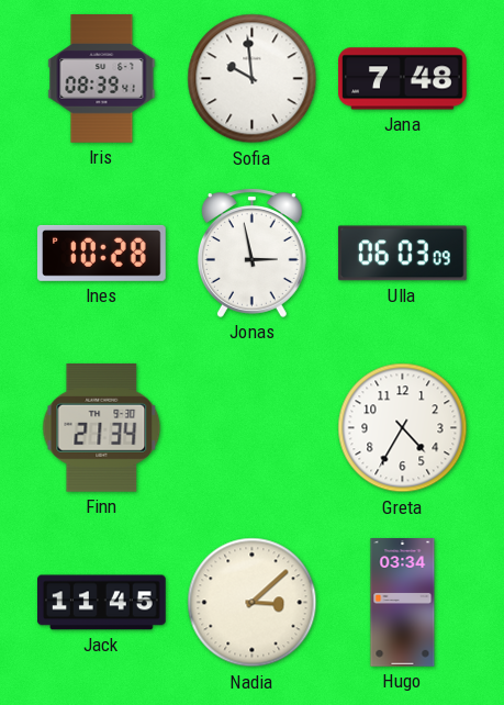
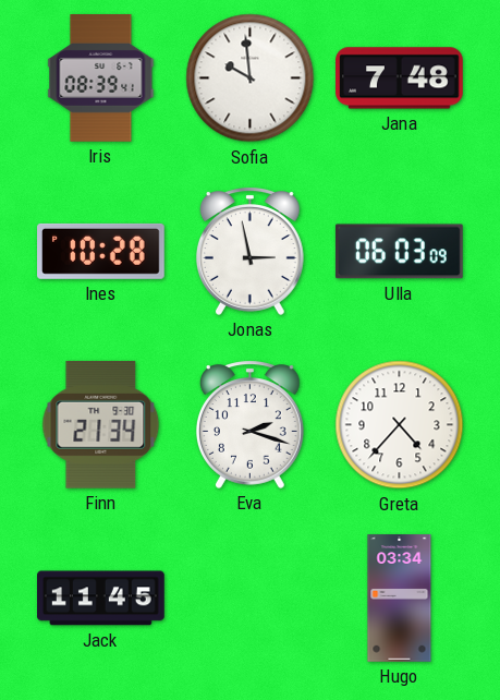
Eva: none -> 2:18 (249, 424)
Greta: 4:35 -> 4:37 (400, 425)
Nadia: 3:08 -> none (253, 603)
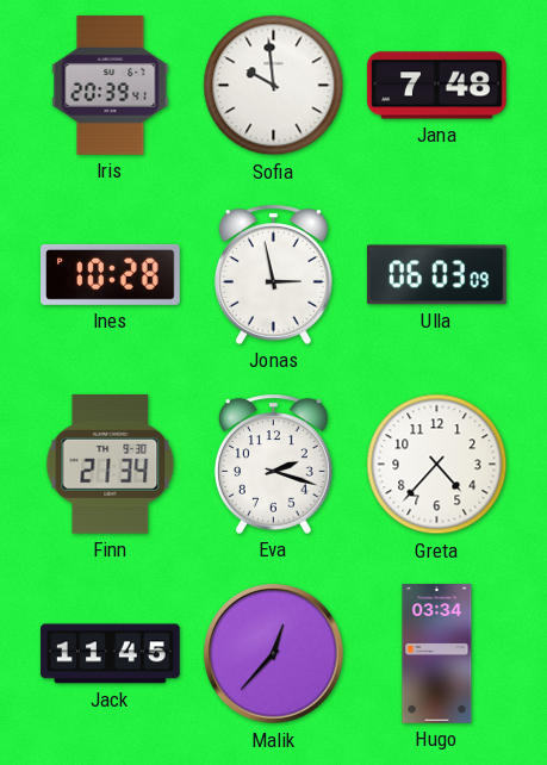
Iris: 08:39 -> 20:39 (111, 86)
Malik: none -> 12:37 (274, 654)
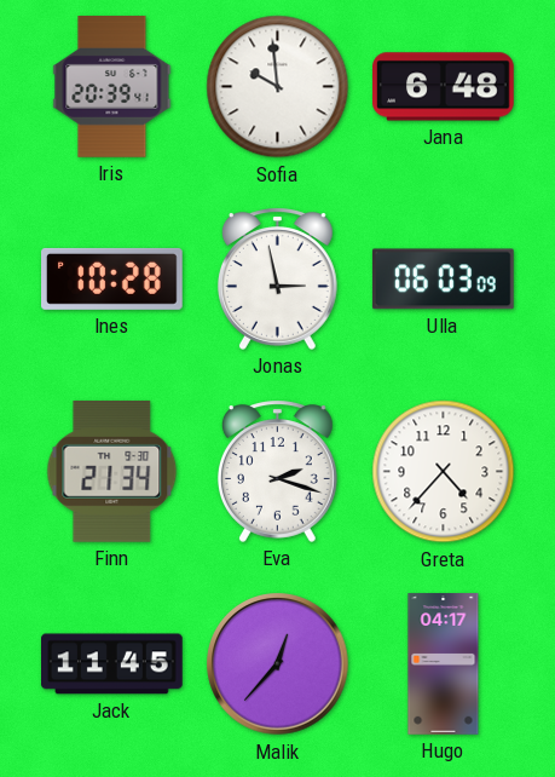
Jana: 7:48 -> 6:48 (444, 87)
Hugo: 03:34 -> 04:17 (444, 664)
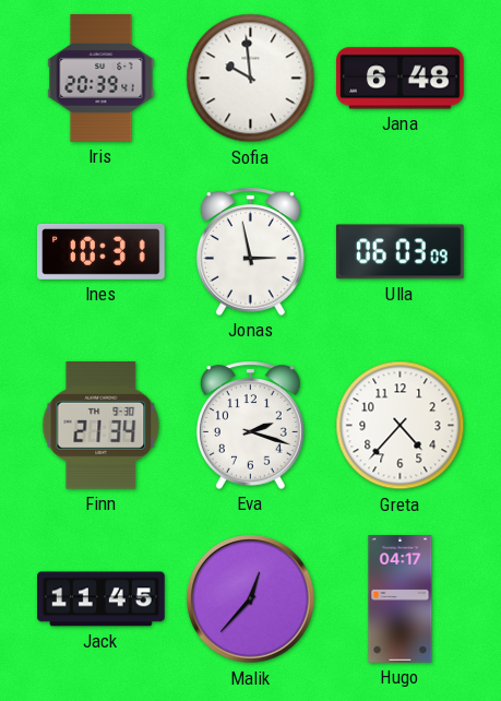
Ines: 10:28 -> 10:31 (102, 251)
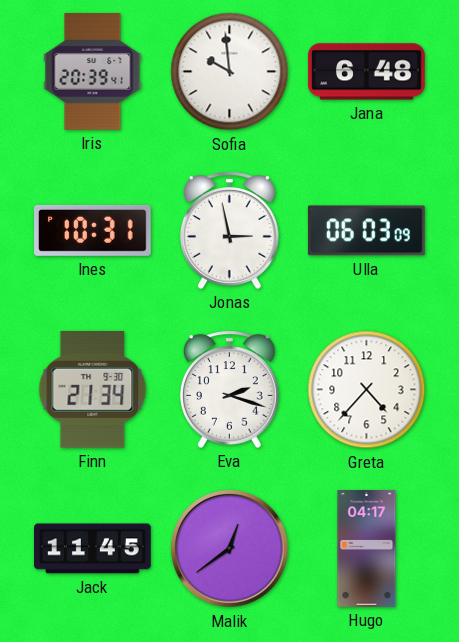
Malik: 12:37 -> 12:39 (230, 549)
